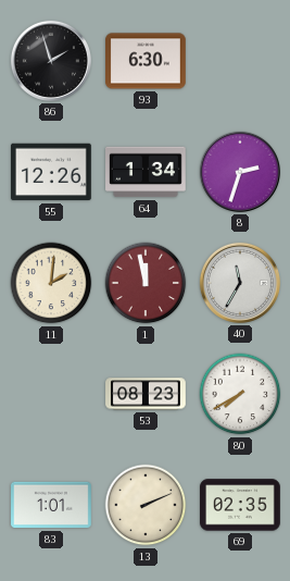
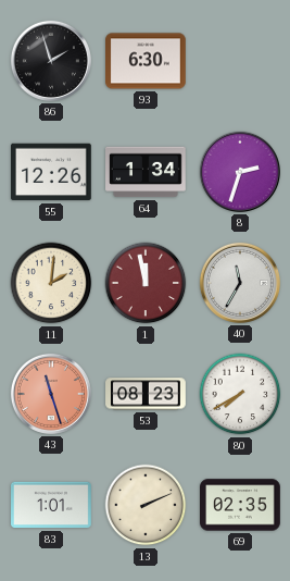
43: none -> 11:27 (51, 394)
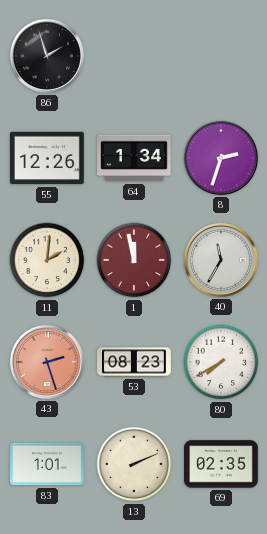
93: 6:30 -> none (147, 61)
43: 11:27 -> 2:27 (47, 362)
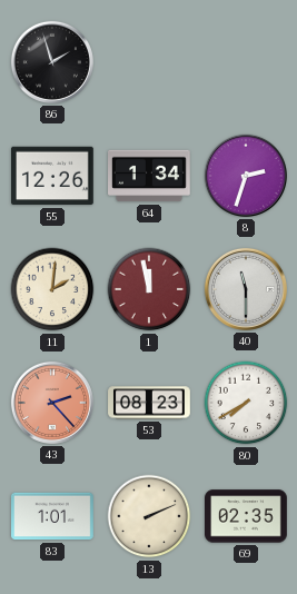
40: 11:35 -> 11:30 (246, 289)
43: 2:27 -> 2:23 (52, 403)
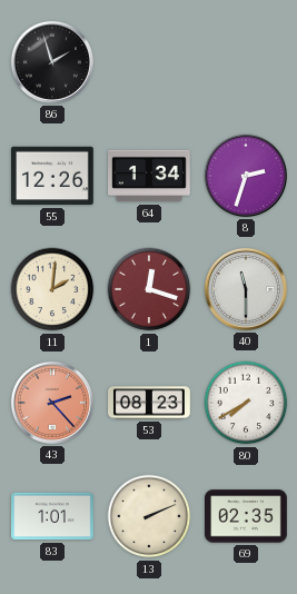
1: 11:58 -> 12:18 (149, 289)
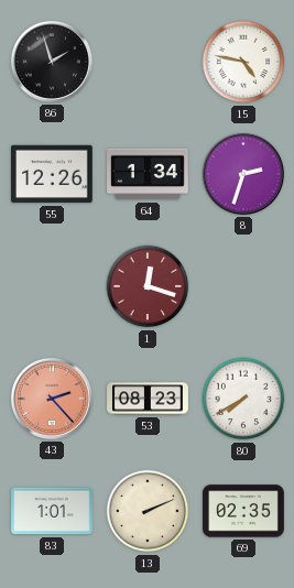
15: none -> 4:47 (243, 62)
11: 2:01 -> none (52, 289)
40: 11:30 -> none (246, 289)
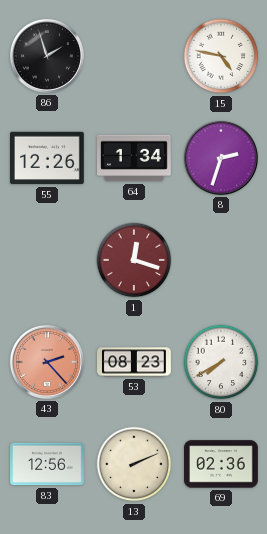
83: 1:01 -> 12:56 (48, 464)
69: 02:35 -> 02:36 (222, 464)
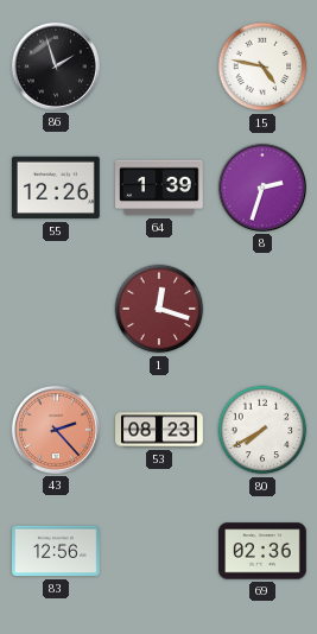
64: 1:34 -> 1:39 (160, 188)
13: 2:11 -> none (134, 464)
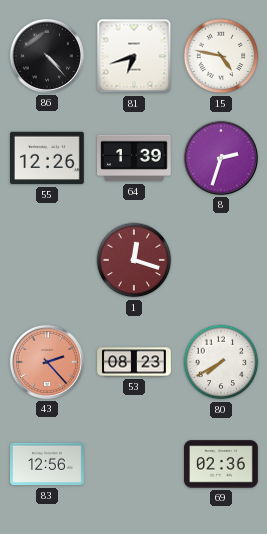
86: 1:57 -> 4:23 (47, 56)
81: none -> 6:42 (134, 56)
